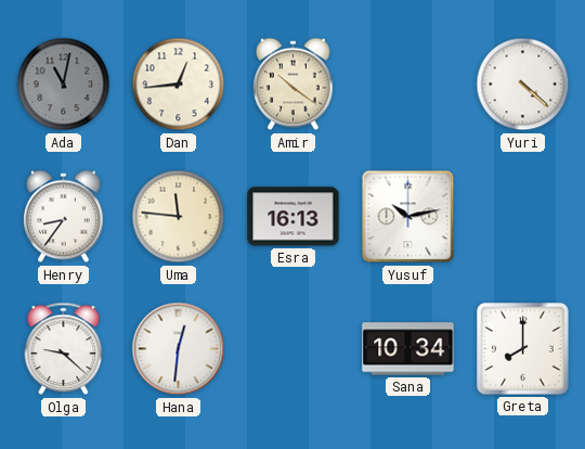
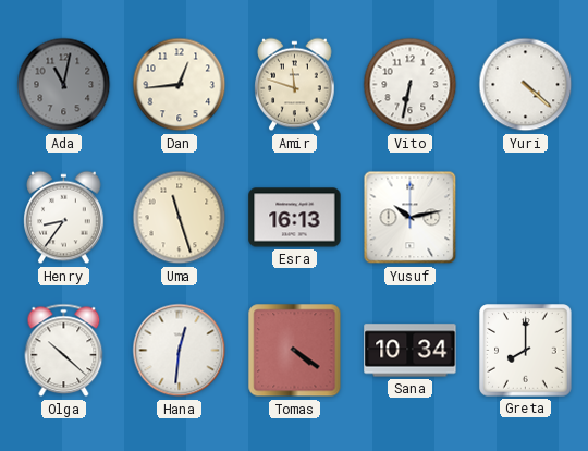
Amir: 10:21 -> 11:48 (295, 85)
Vito: none -> 6:32 (411, 85)
Uma: 11:46 -> 11:27 (180, 218)
Olga: 9:22 -> 10:22 (64, 351)
Tomas: none -> 4:21 (295, 351)
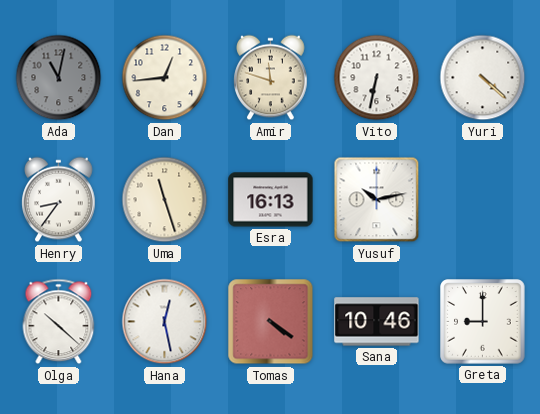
Hana: 12:31 -> 12:28 (165, 322)
Sana: 10:34 -> 10:46 (377, 322)
Greta: 8:00 -> 9:00 (483, 322)
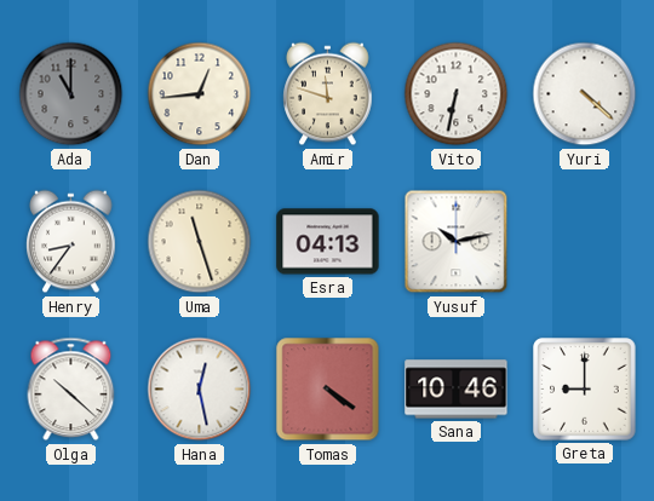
Ada: 11:02 -> 11:00 (71, 94)
Esra: 16:13 -> 04:13 (328, 242)
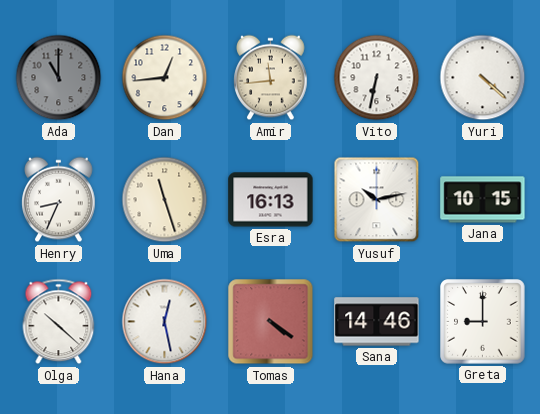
Amir: 11:48 -> 11:44 (271, 78)
Henry: 8:36 -> 8:34 (59, 200)
Esra: 04:13 -> 16:13 (271, 200)
Jana: none -> 10:15 (483, 200)
Sana: 10:46 -> 14:46 (377, 322)
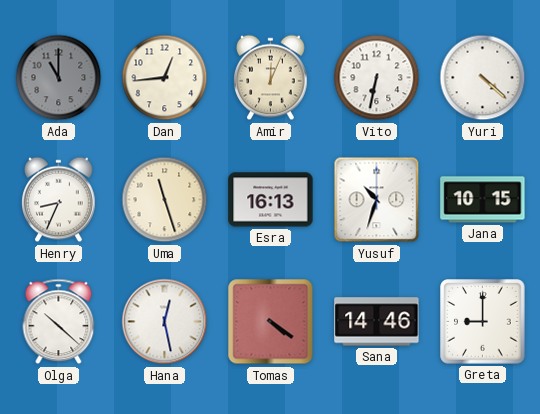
Amir: 11:44 -> 12:04 (271, 78)
Yusuf: 10:13 -> 10:33 (377, 200)
